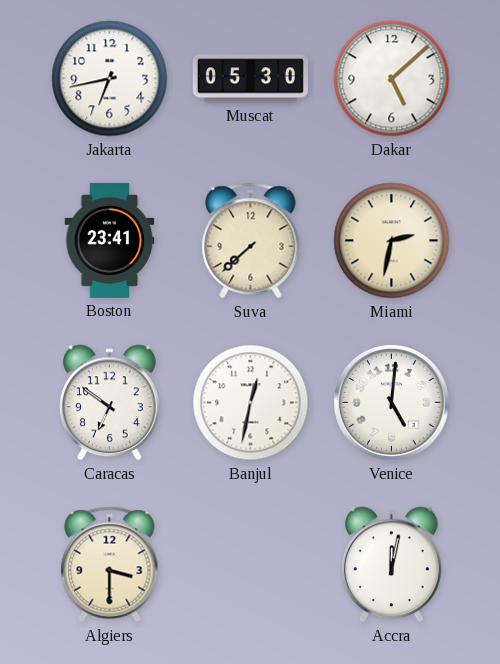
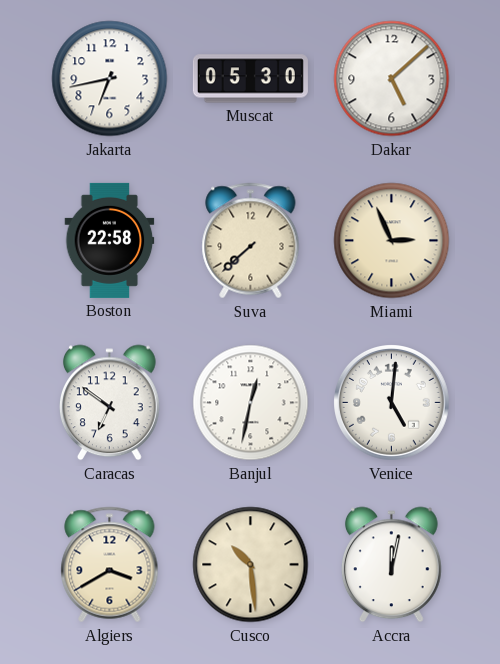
Boston: 23:41 -> 22:58 (110, 240)
Miami: 2:32 -> 2:56 (392, 241)
Algiers: 3:30 -> 3:40 (110, 565)
Cusco: none -> 10:29 (251, 565)
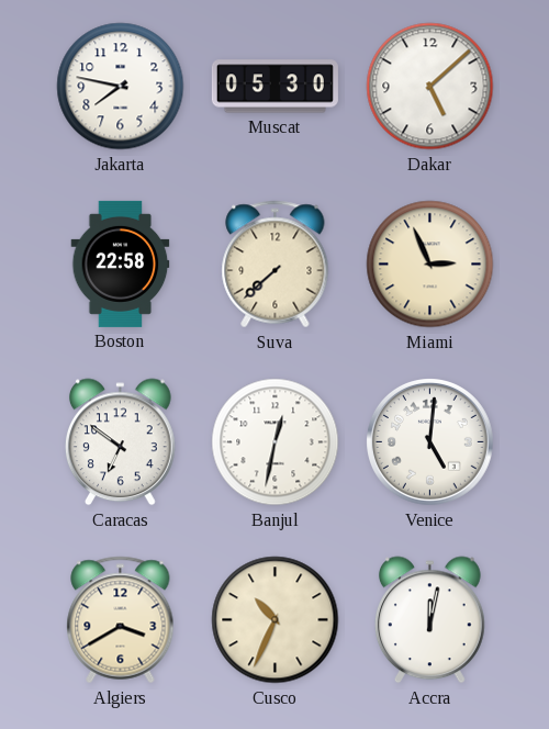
Jakarta: 6:43 -> 7:47 (121, 87)
Cusco: 10:29 -> 10:34 (276, 620)
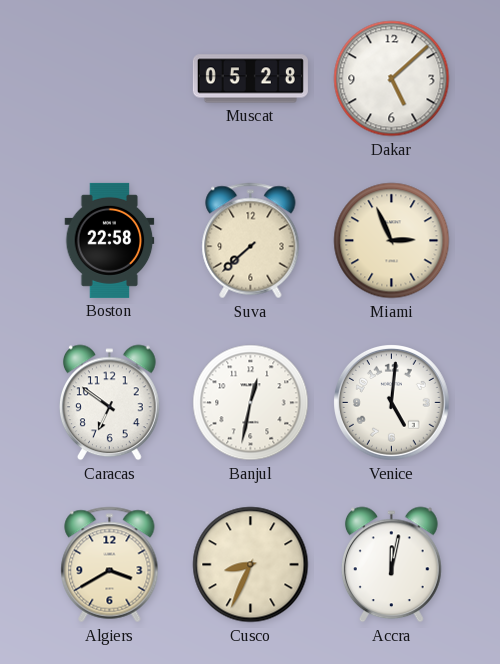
Jakarta: 7:47 -> none (121, 87)
Muscat: 05:30 -> 05:28 (250, 79)
Cusco: 10:34 -> 8:34 (251, 565)
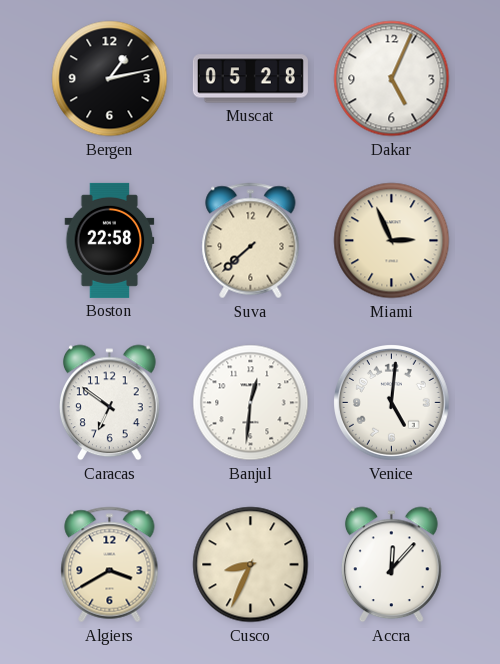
Bergen: none -> 1:13 (110, 79)
Dakar: 5:08 -> 5:04 (392, 79)
Banjul: 12:32 -> 12:31 (251, 403)
Accra: 12:02 -> 12:07 (392, 565)
